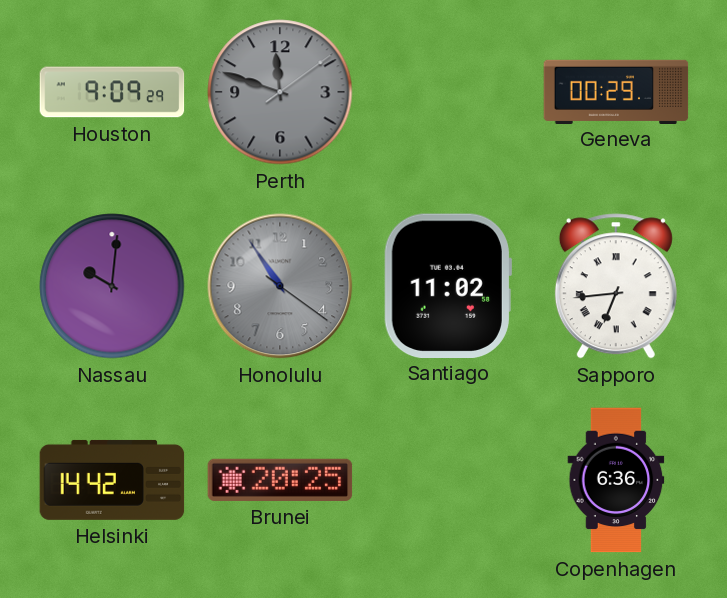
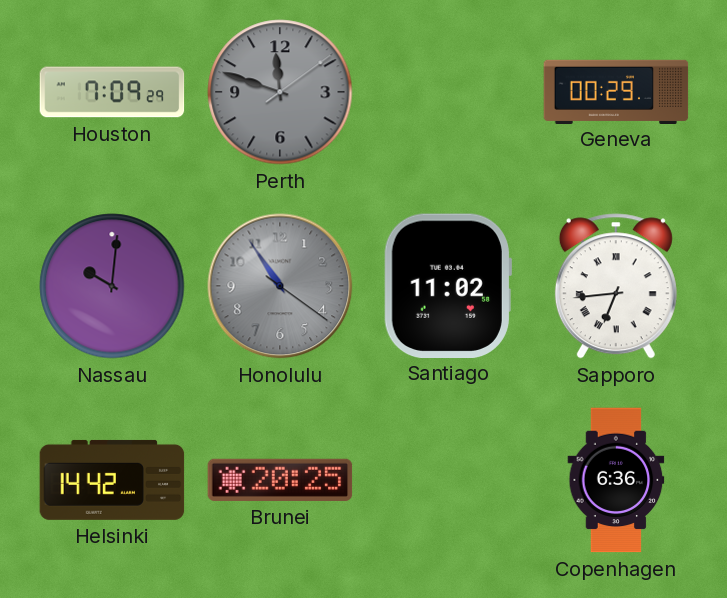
Houston: 9:09 -> 7:09 (112, 92)
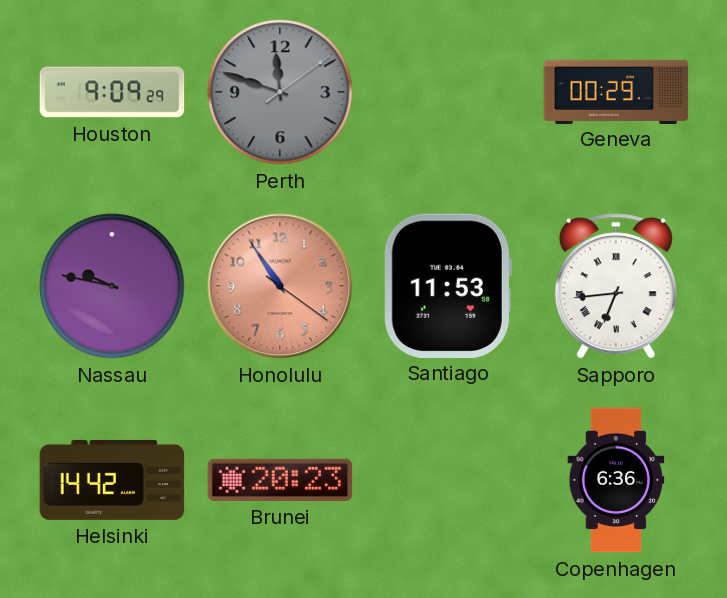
Houston: 7:09 -> 9:09 (112, 92)
Nassau: 10:01 -> 9:47 (112, 286)
Honolulu dial: grey -> salmon (280, 286)
Santiago: 11:02 -> 11:53 (448, 285)
Brunei: 20:25 -> 20:23 (280, 480)
